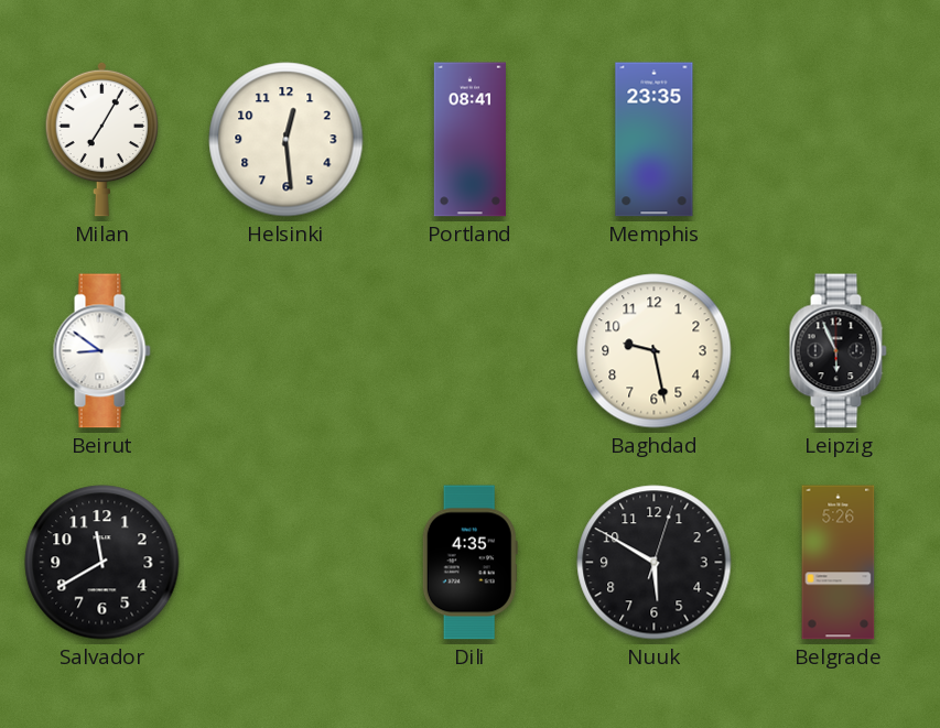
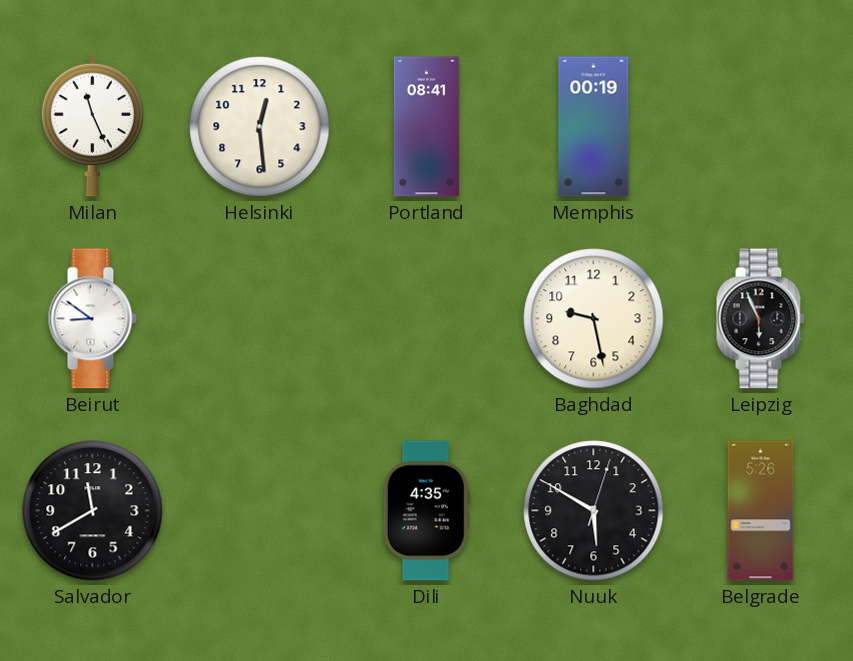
Milan: 7:05 -> 11:26 (92, 126)
Memphis: 23:35 -> 00:19 (594, 127)
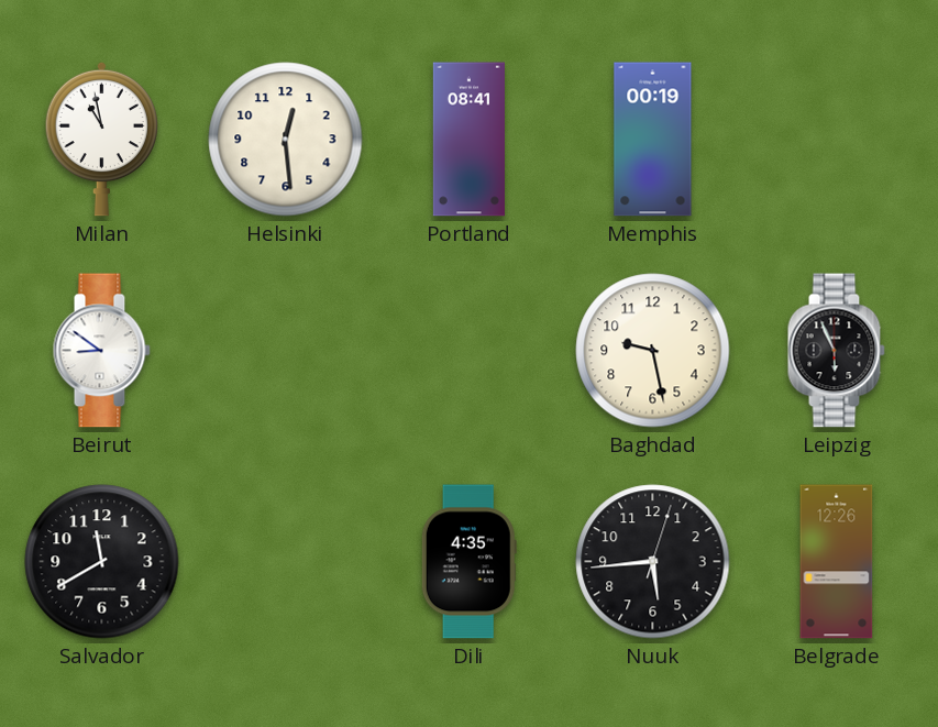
Milan: 11:26 -> 10:58 (101, 139)
Nuuk: 5:50 -> 5:44 (653, 562)
Belgrade: 5:26 -> 12:26 (837, 562)
